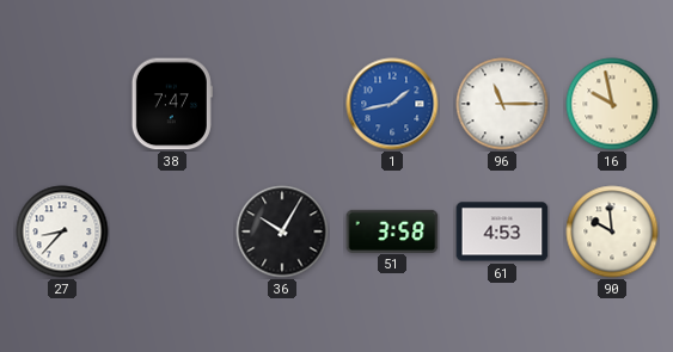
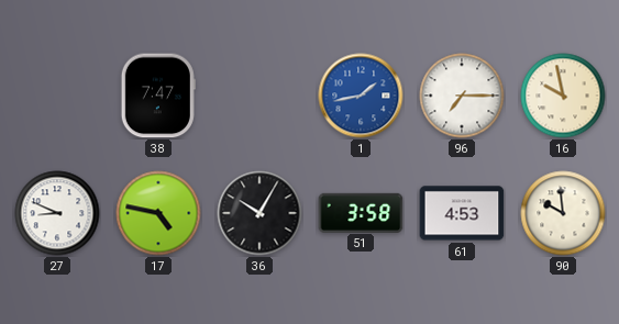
96: 11:15 -> 7:15 (462, 96)
27: 8:37 -> 8:49 (57, 213)
17: none -> 4:47 (158, 213)
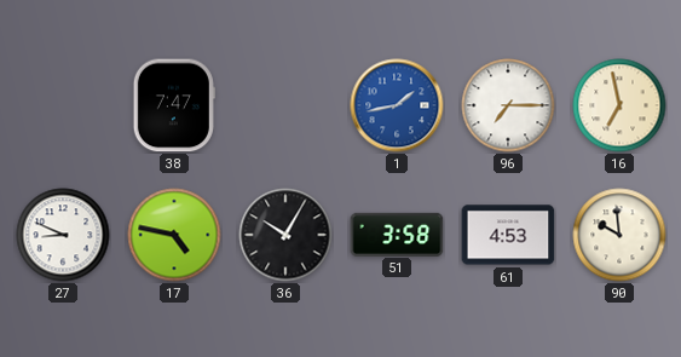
16: 9:58 -> 6:58 (619, 105)
